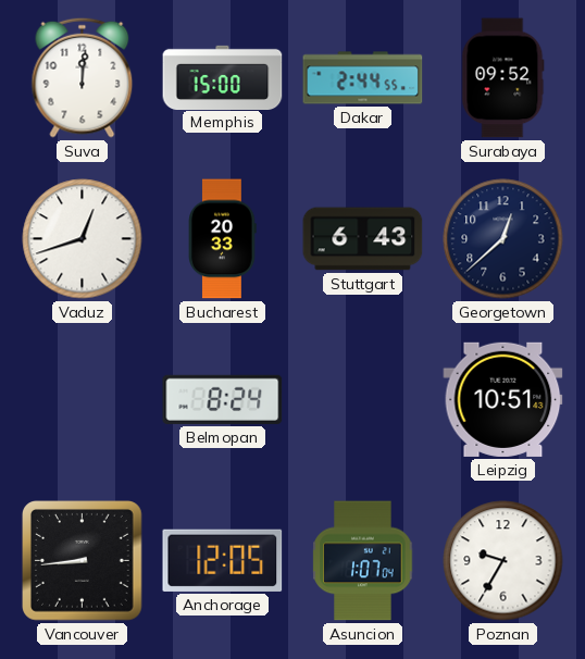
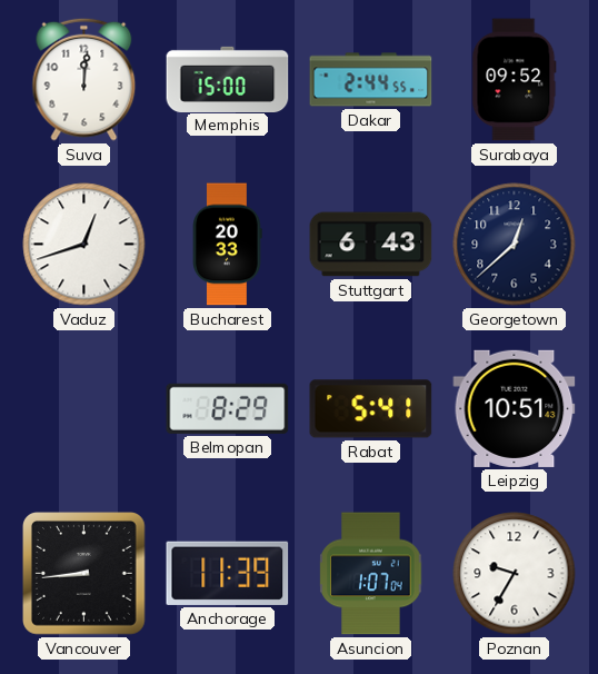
Belmopan: 8:24 -> 8:29 (228, 408)
Rabat: none -> 5:41 (371, 409)
Anchorage: 12:05 -> 11:39 (228, 573)
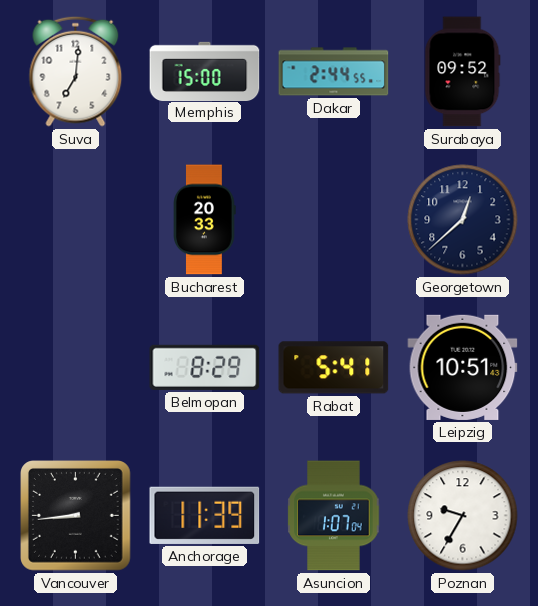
Suva: 12:01 -> 7:01 (76, 71)
Vaduz: 12:42 -> none (84, 245)
Stuttgart: 6:43 -> none (371, 245)
